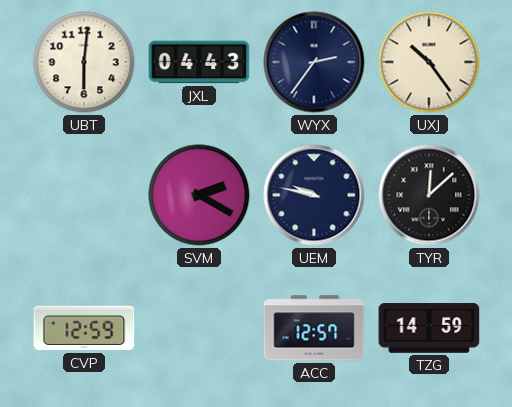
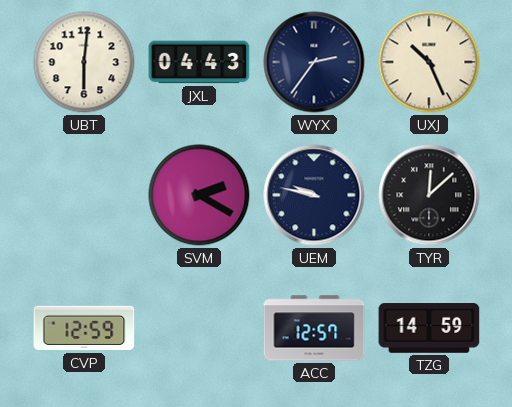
UXJ: 10:24 -> 10:26 (429, 62)
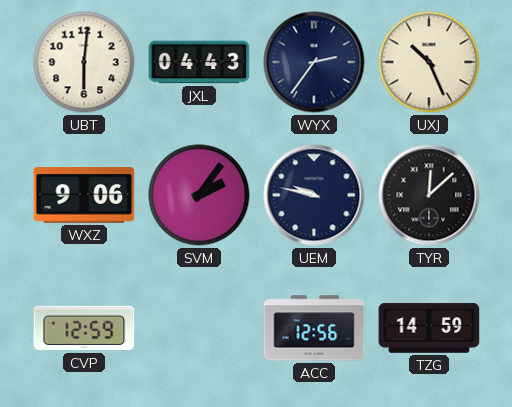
WXZ: none -> 9:06 (84, 195)
SVM: 2:20 -> 2:06 (199, 195)
ACC: 12:57 -> 12:56 (314, 328)
